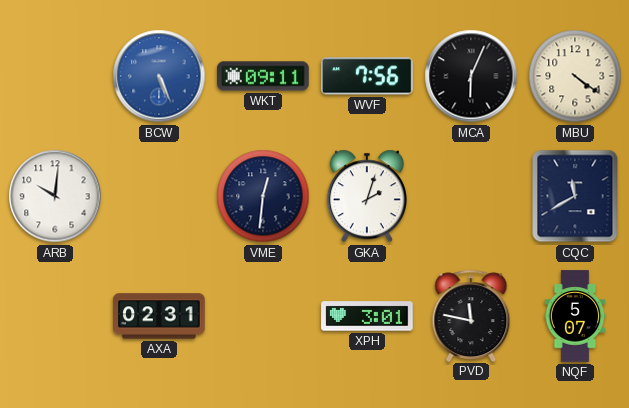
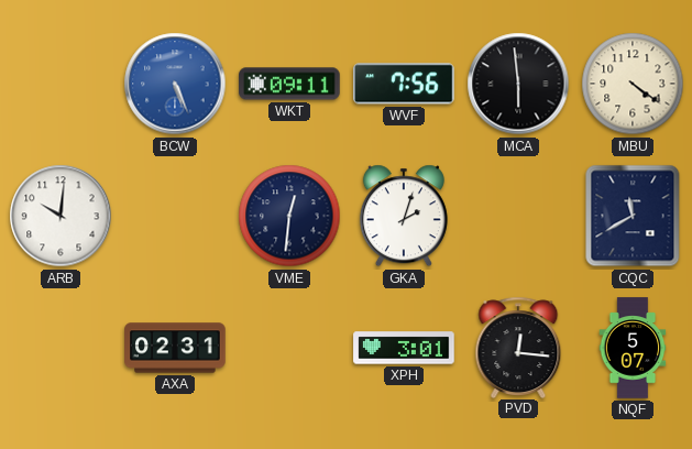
MCA: 6:04 -> 5:59 (518, 84)
PVD: 11:47 -> 12:16 (518, 347)
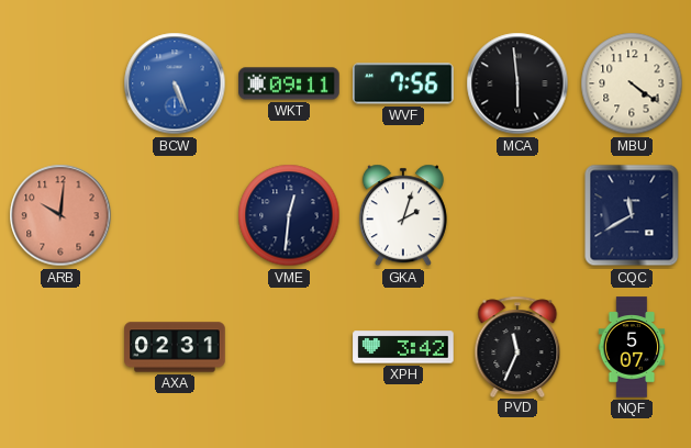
ARB dial: white -> salmon (60, 215)
XPH: 3:01 -> 3:42 (403, 347)
PVD: 12:16 -> 11:34 (517, 346)
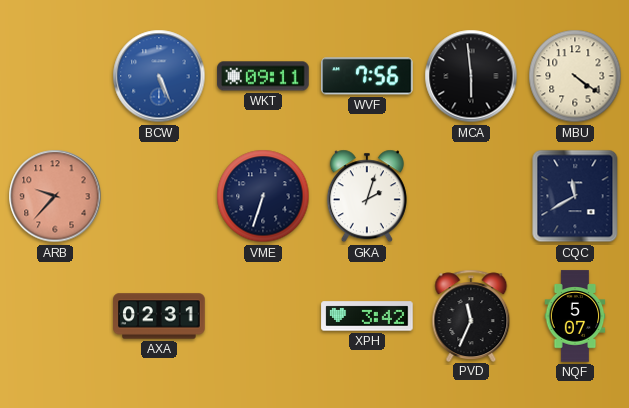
ARB: 10:01 -> 9:37 (55, 196)
VME: 12:31 -> 6:33 (263, 196)
